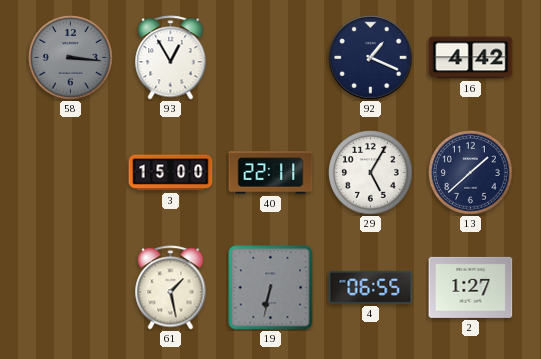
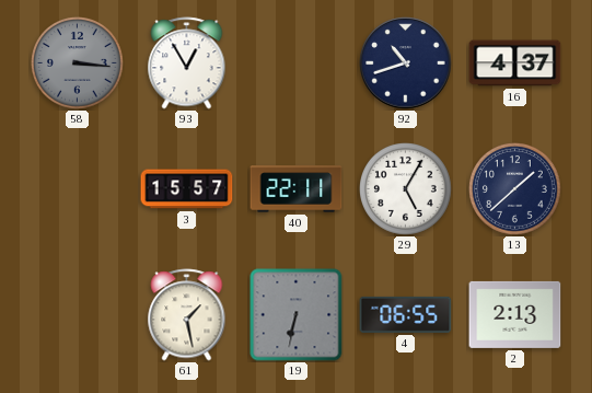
92: 1:19 -> 10:42 (406, 63)
16: 4:42 -> 4:37 (515, 63)
3: 15:00 -> 15:57 (187, 189)
2: 1:27 -> 2:13 (515, 314)
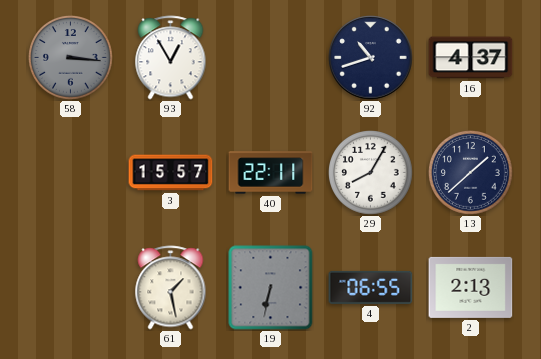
29: 5:05 -> 8:05 (371, 173)
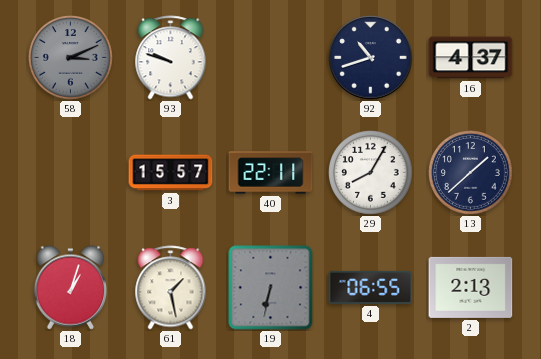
58: 3:16 -> 3:11 (71, 58)
93: 12:55 -> 9:48 (171, 58)
18: none -> 1:03 (71, 288)
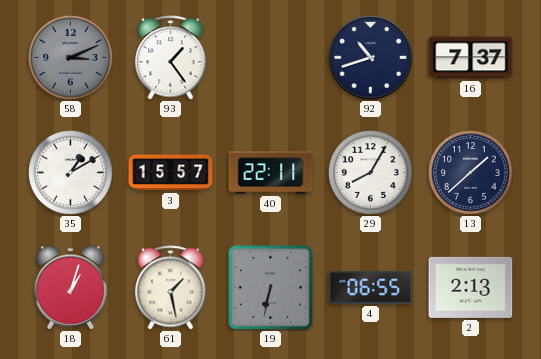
93: 9:48 -> 1:24 (171, 58)
16: 4:37 -> 7:37 (471, 58)
35: none -> 1:10 (71, 173)
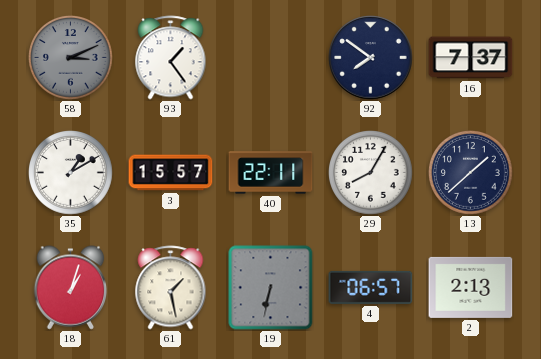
92: 10:42 -> 7:51 (371, 58)
4: 06:55 -> 06:57 (371, 287)
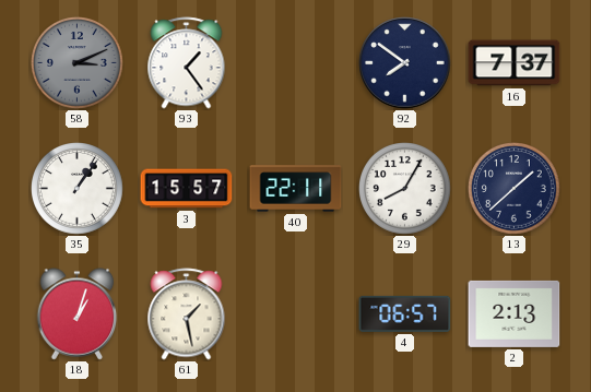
35: 1:10 -> 1:06 (78, 189)
19: 6:32 -> none (271, 288)
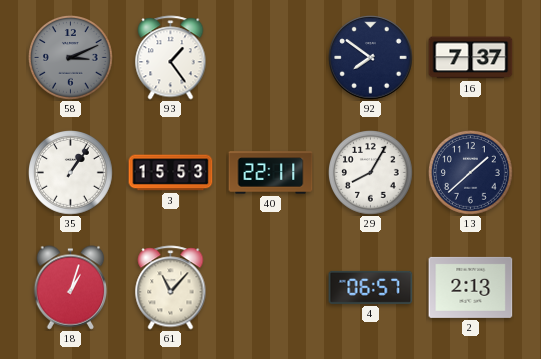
3: 15:57 -> 15:53 (171, 173)
61: 1:28 -> 11:07 (171, 288)
